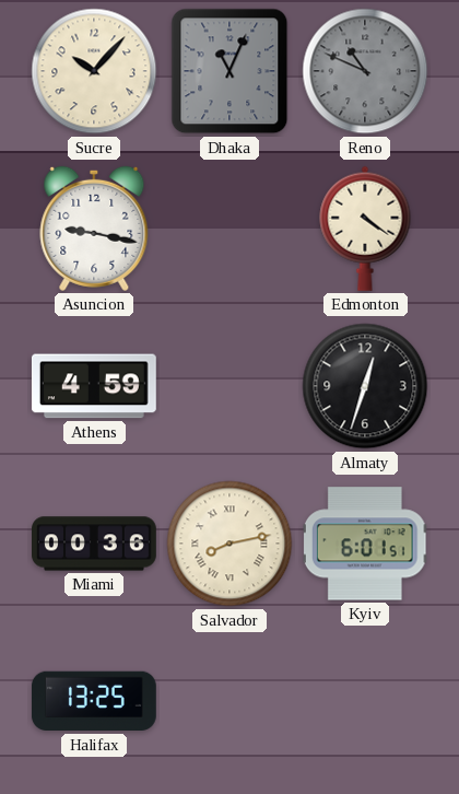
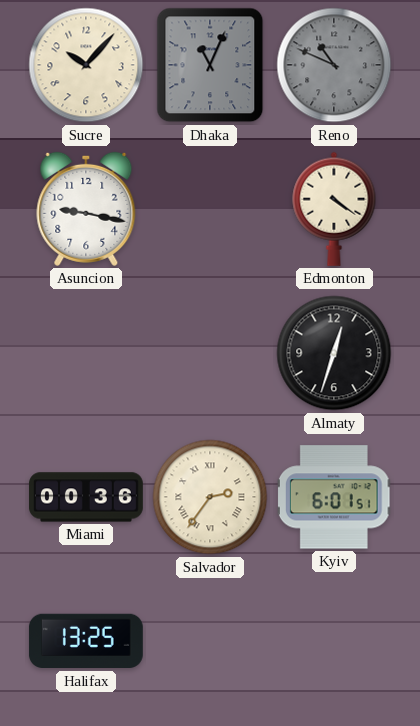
Athens: 4:59 -> none (94, 386)
Salvador: 8:13 -> 2:36 (210, 497)
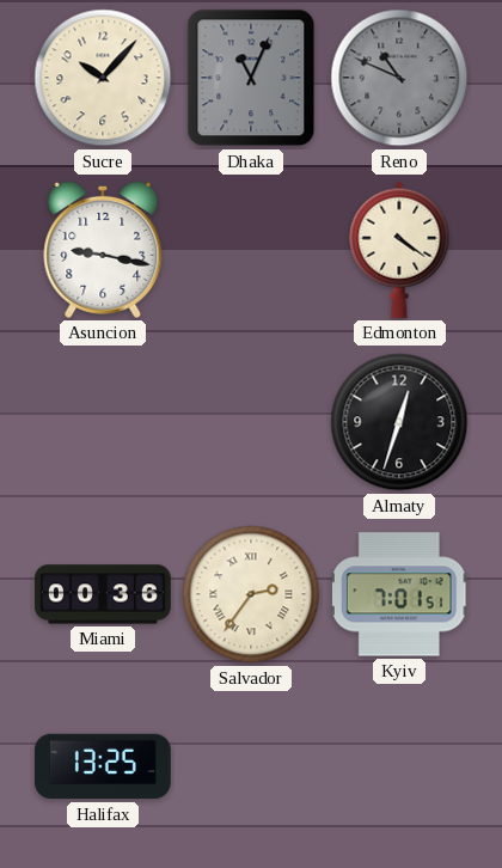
Kyiv: 6:01 -> 7:01 (399, 594)
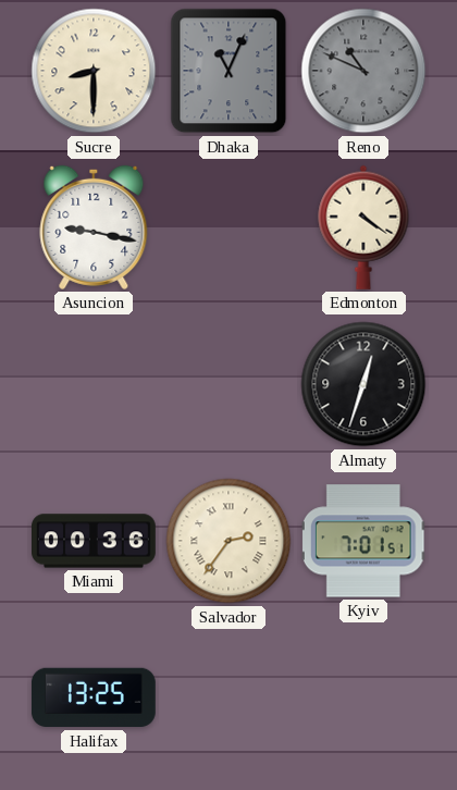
Sucre: 10:07 -> 8:30 (94, 71)
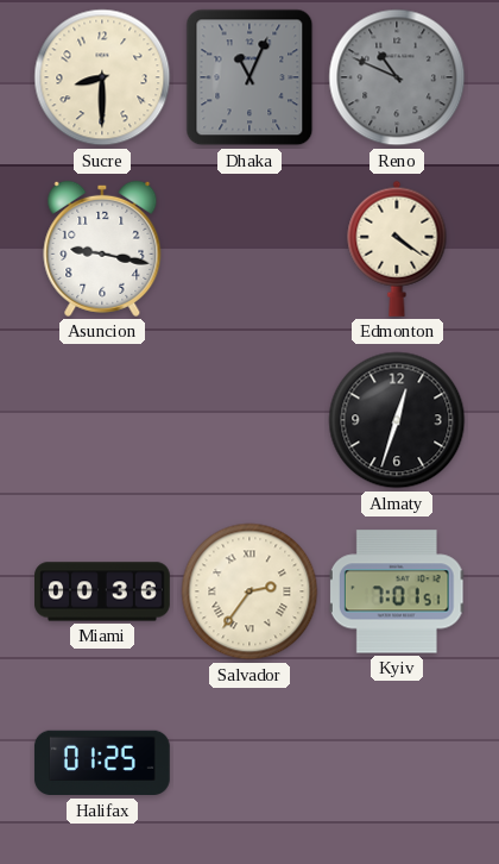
Halifax: 13:25 -> 01:25 (102, 763)
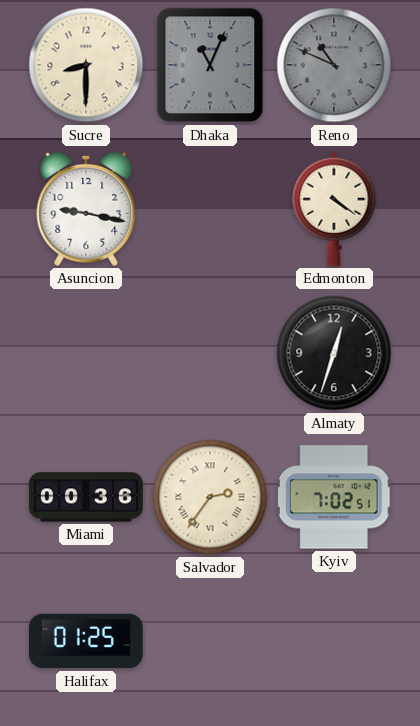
Kyiv: 7:01 -> 7:02 (334, 497)
